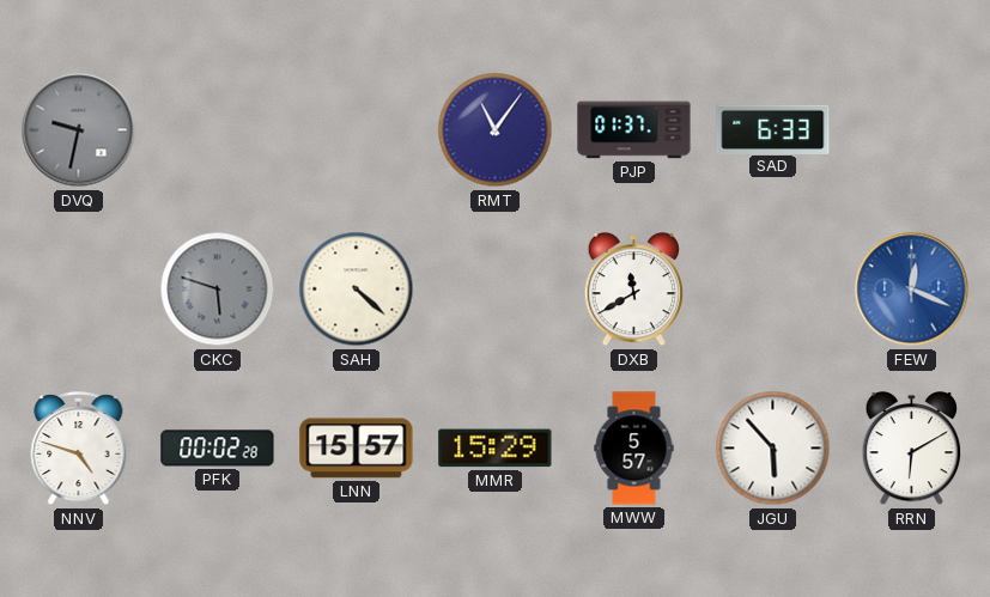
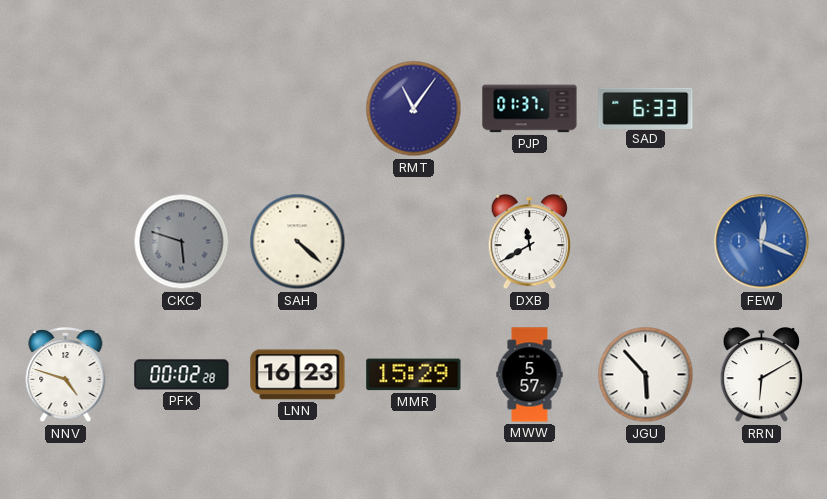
DVQ: 9:32 -> none (79, 130)
LNN: 15:57 -> 16:23 (298, 375)
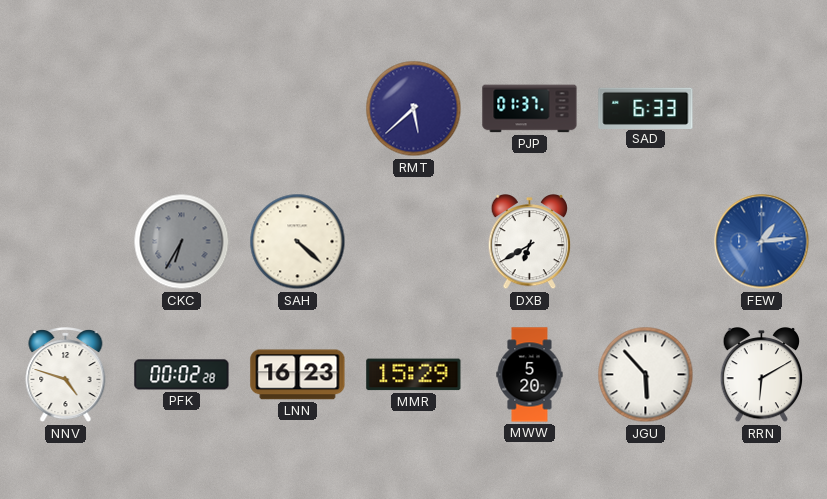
RMT: 11:06 -> 5:38 (414, 109)
CKC: 5:48 -> 6:35 (182, 242)
DXB: 11:40 -> 6:40 (530, 243)
FEW: 12:19 -> 1:14 (762, 242)
MWW: 5:57 -> 5:20 (530, 375)
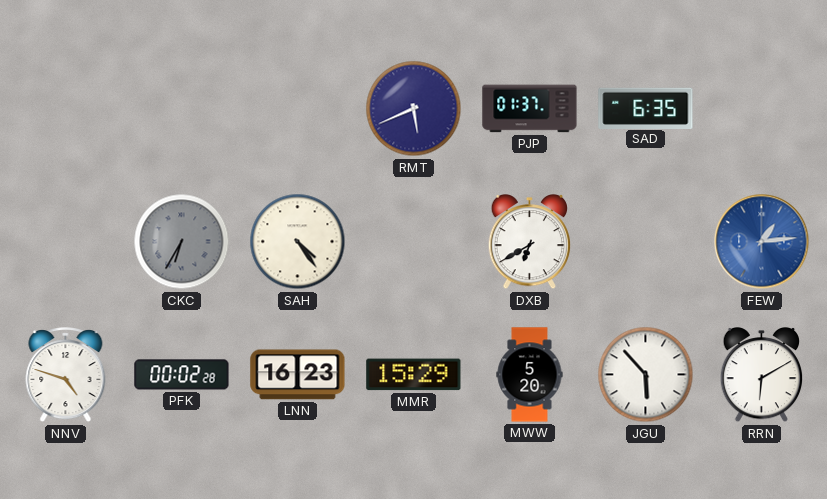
RMT: 5:38 -> 5:41 (414, 109)
SAD: 6:33 -> 6:35 (646, 108)
SAH: 4:22 -> 4:24 (298, 242)
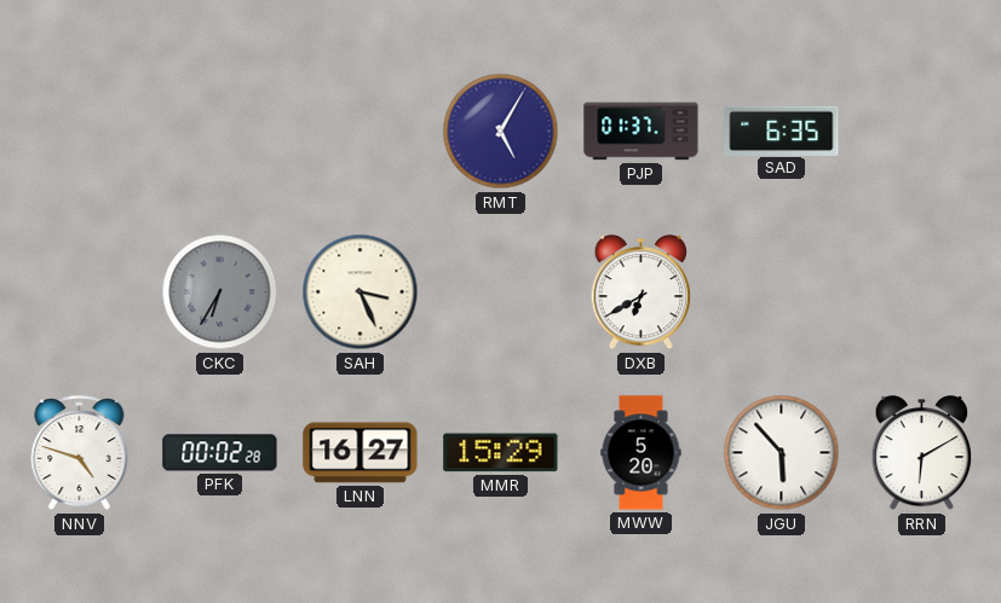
RMT: 5:41 -> 5:05 (501, 132)
SAH: 4:24 -> 3:26 (361, 292)
FEW: 1:14 -> none (762, 242)
LNN: 16:23 -> 16:27 (361, 453)
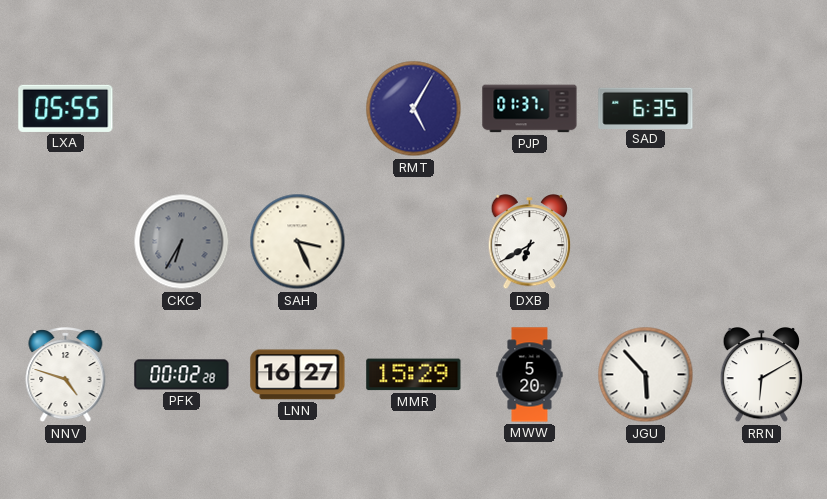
LXA: none -> 05:55 (66, 108)
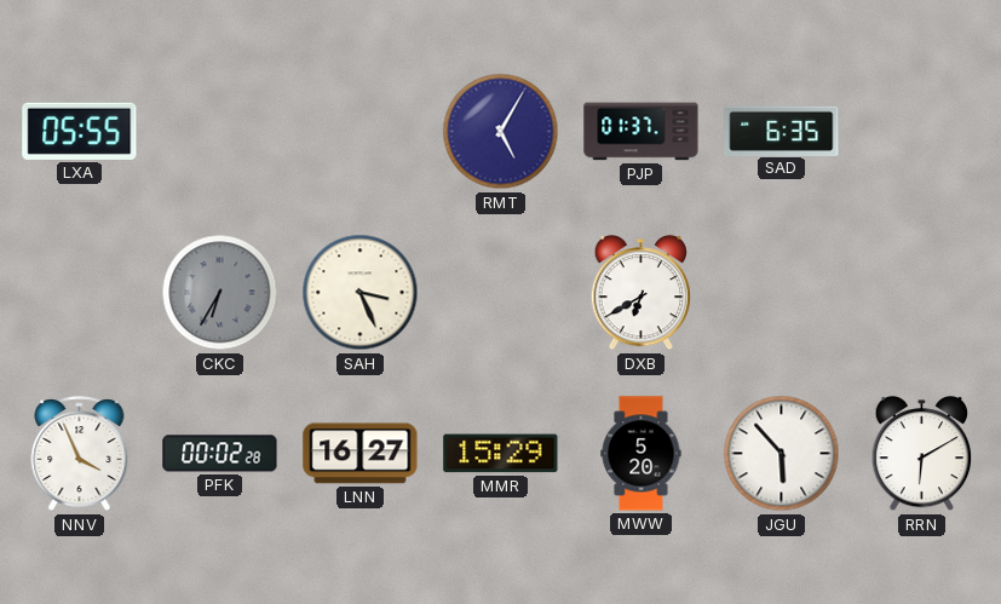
NNV: 4:48 -> 3:56 (80, 454)
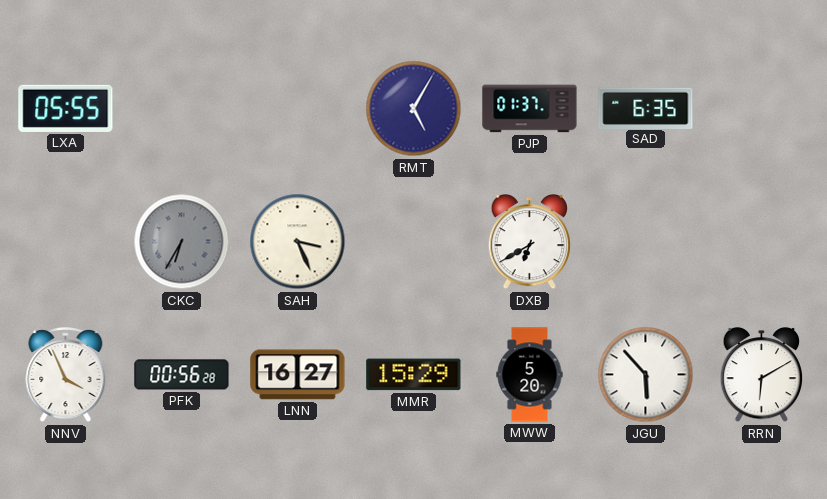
PFK: 00:02 -> 00:56 (182, 375)
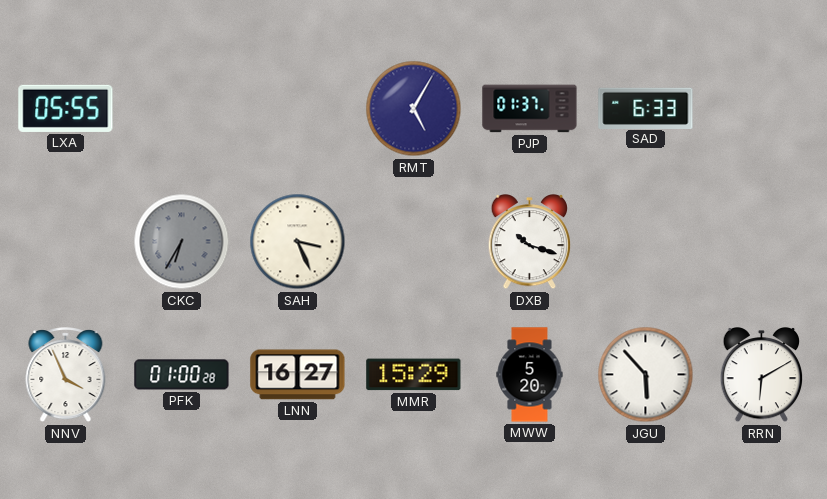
SAD: 6:35 -> 6:33 (646, 108)
DXB: 6:40 -> 10:18 (530, 243)
PFK: 00:56 -> 01:00 (182, 375)
